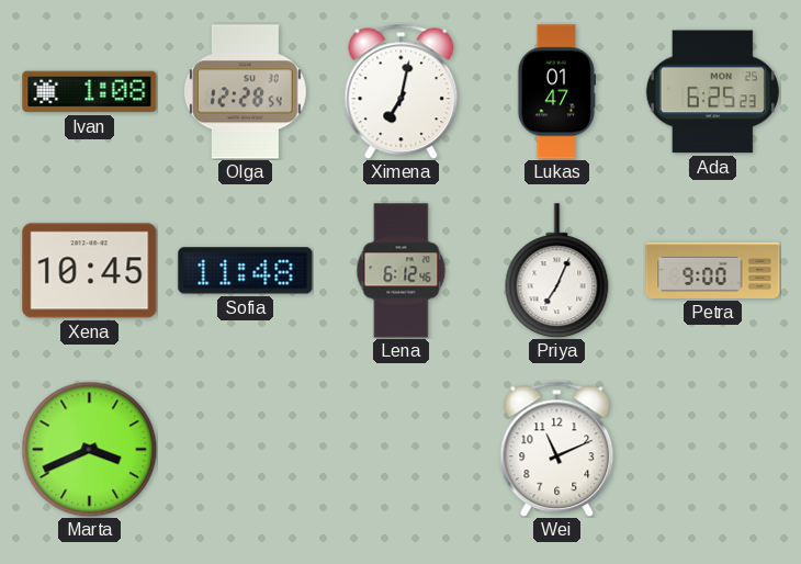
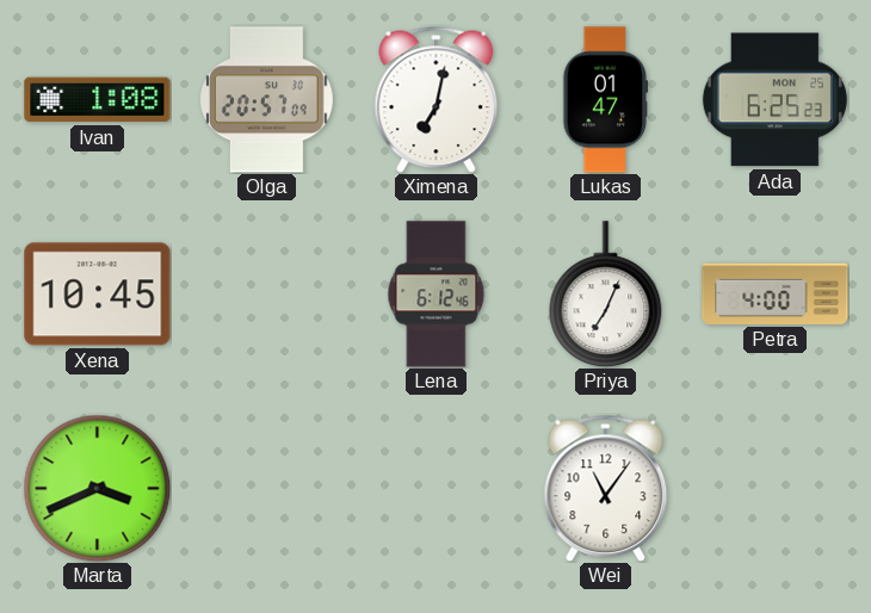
Olga: 12:28 -> 20:57 (266, 100)
Sofia: 11:48 -> none (246, 271)
Petra: 9:00 -> 4:00 (776, 293)
Wei: 11:11 -> 11:06 (606, 488)
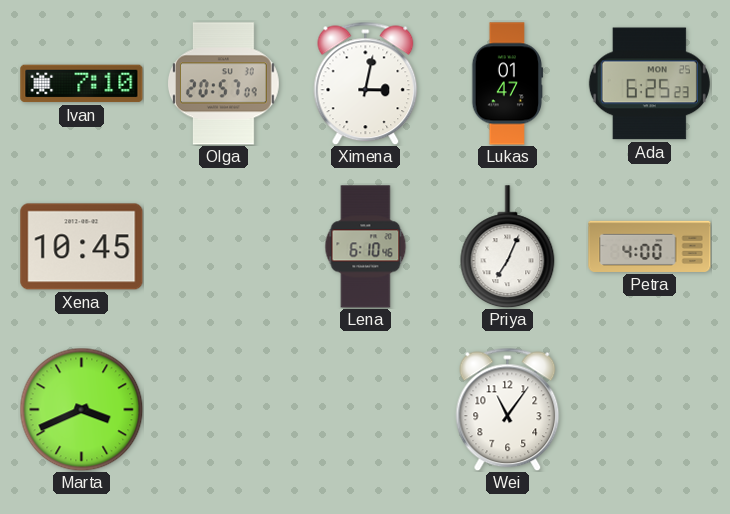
Ivan: 1:08 -> 7:10 (82, 84)
Ximena: 7:02 -> 3:02 (366, 83)
Lena: 6:12 -> 6:10 (366, 247)
